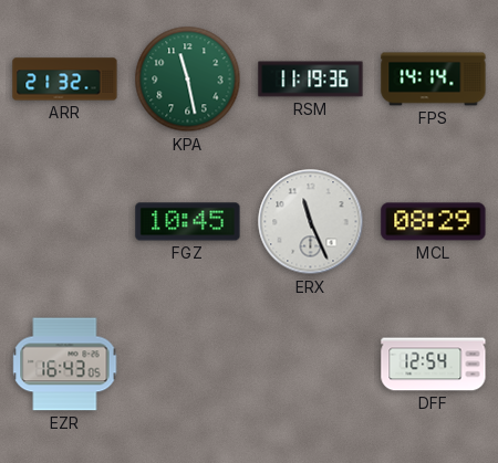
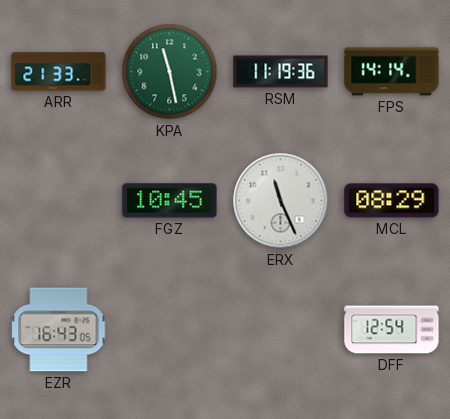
ARR: 21:32 -> 21:33 (59, 72)
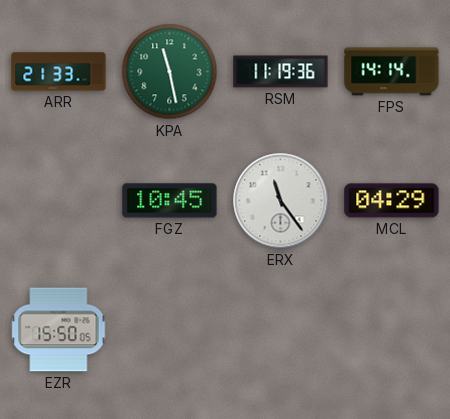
ERX: 11:26 -> 11:24 (281, 201)
MCL: 08:29 -> 04:29 (392, 201)
EZR: 16:43 -> 15:50 (59, 330)
DFF: 12:54 -> none (392, 330)
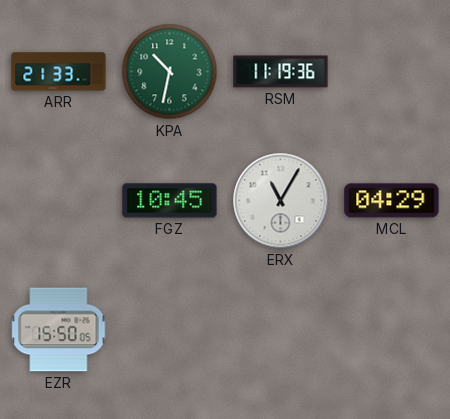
KPA: 11:28 -> 10:32 (170, 72)
FPS: 14:14 -> none (392, 72)
ERX: 11:24 -> 11:05 (281, 201)
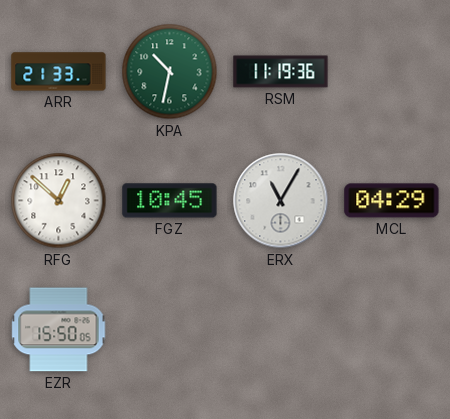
RFG: none -> 12:52 (59, 201)
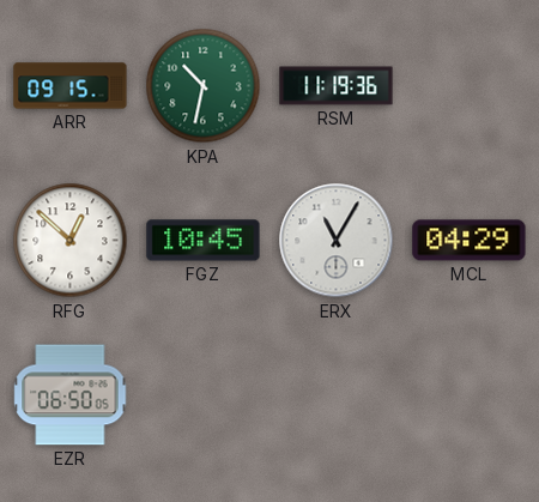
ARR: 21:33 -> 09:15 (71, 86)
EZR: 15:50 -> 06:50 (71, 395)
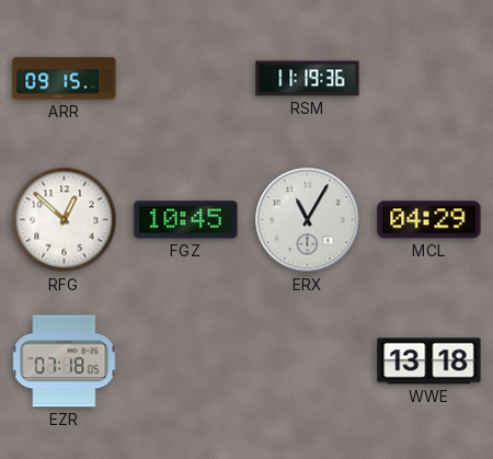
KPA: 10:32 -> none (204, 86)
EZR: 06:50 -> 07:18 (65, 362)
WWE: none -> 13:18 (429, 362)
